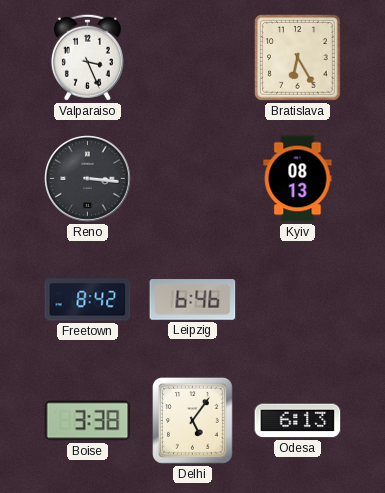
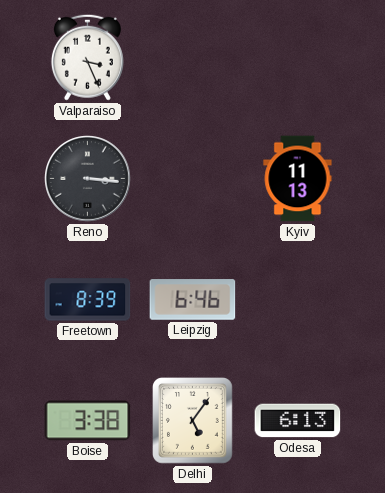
Bratislava: 6:25 -> none (298, 58)
Kyiv: 08:13 -> 11:13 (298, 179)
Freetown: 8:42 -> 8:39 (88, 300)
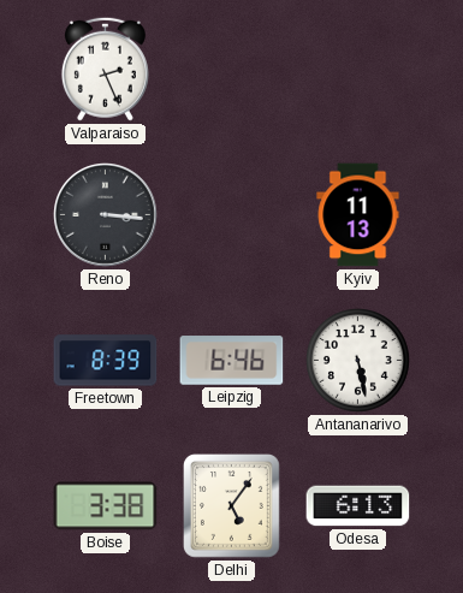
Valparaiso: 3:26 -> 2:26 (105, 69)
Antananarivo: none -> 5:28 (358, 361)
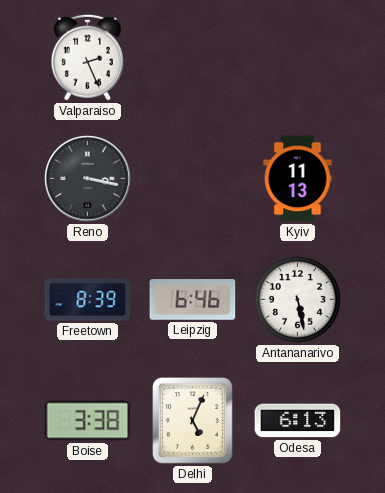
Reno: 3:16 -> 3:17 (88, 179)
Delhi: 5:06 -> 5:04 (193, 421)
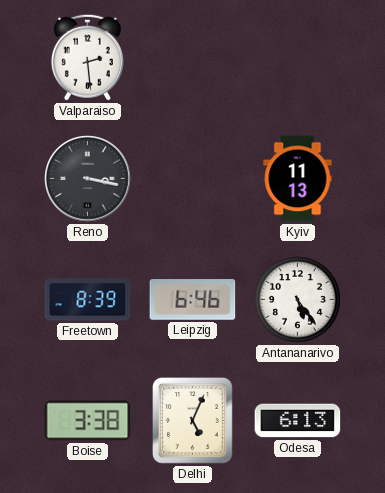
Valparaiso: 2:26 -> 2:29 (87, 57)
Antananarivo: 5:28 -> 5:24 (298, 300)
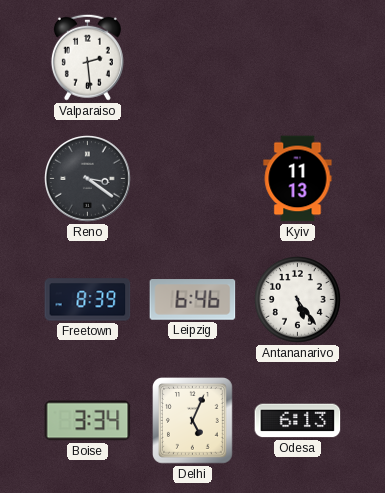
Reno: 3:17 -> 3:21 (88, 179)
Boise: 3:38 -> 3:34 (88, 421)
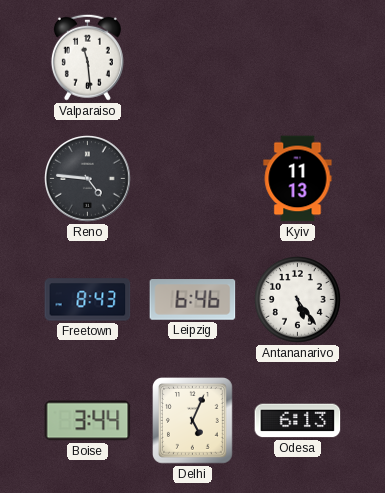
Valparaiso: 2:29 -> 11:29 (87, 57)
Reno: 3:21 -> 4:46 (88, 179)
Freetown: 8:39 -> 8:43 (88, 300)
Boise: 3:34 -> 3:44 (88, 421)
